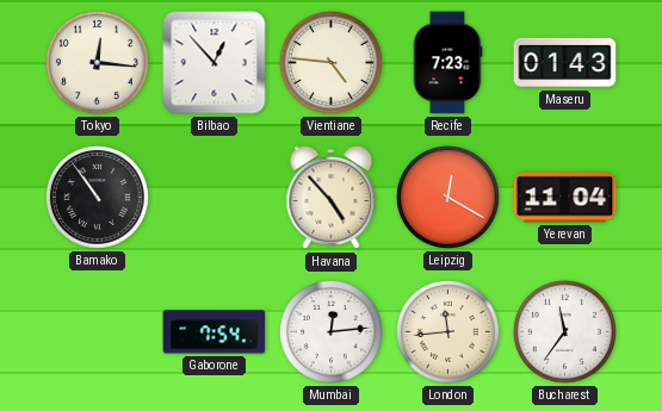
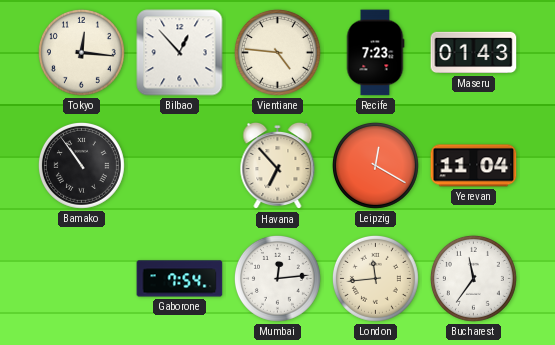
Havana: 4:53 -> 6:53 (278, 166)
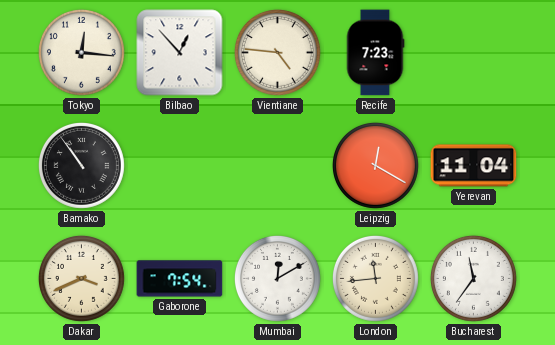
Maseru: 01:43 -> none (474, 53)
Havana: 6:53 -> none (278, 166)
Dakar: none -> 3:41 (81, 278)
Mumbai: 12:14 -> 12:10 (277, 278)
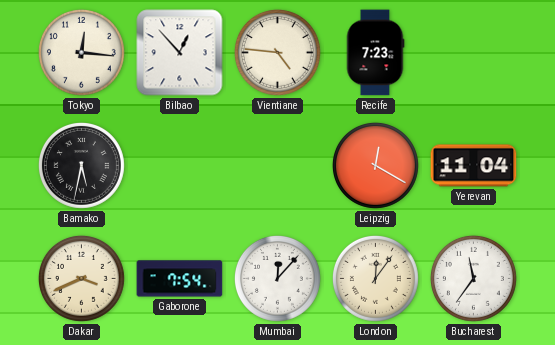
Bamako: 10:54 -> 5:32 (81, 165)
Mumbai: 12:10 -> 12:07 (277, 278)
London: 11:44 -> 12:06 (375, 278)
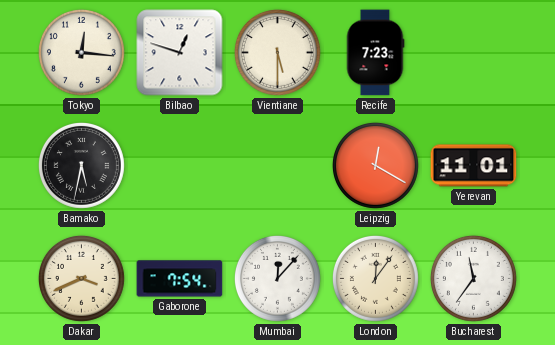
Bilbao: 12:53 -> 12:48 (180, 53)
Vientiane: 4:46 -> 5:30 (277, 52)
Yerevan: 11:04 -> 11:01 (474, 166)
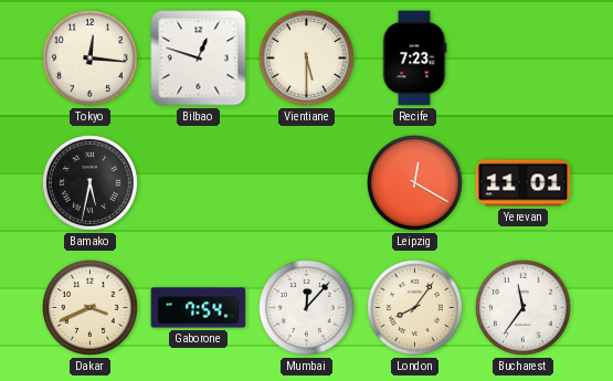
London: 12:06 -> 8:06 (414, 307)
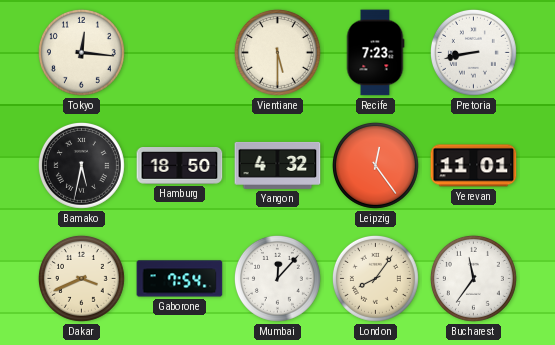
Bilbao: 12:48 -> none (199, 59)
Pretoria: none -> 8:43 (473, 52)
Hamburg: none -> 18:50 (180, 166)
Yangon: none -> 4:32 (278, 165)
Leipzig: 12:20 -> 12:24 (375, 165)
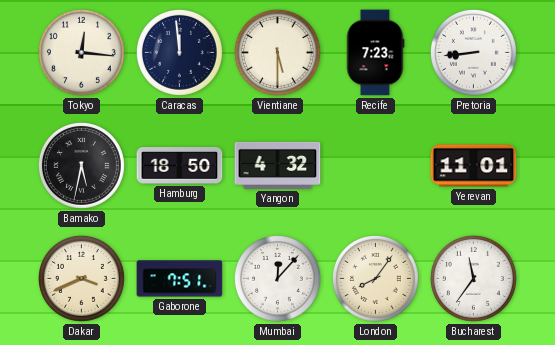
Caracas: none -> 11:59 (179, 52)
Pretoria: 8:43 -> 8:44 (473, 52)
Leipzig: 12:24 -> none (375, 165)
Gaborone: 7:54 -> 7:51 (180, 279)
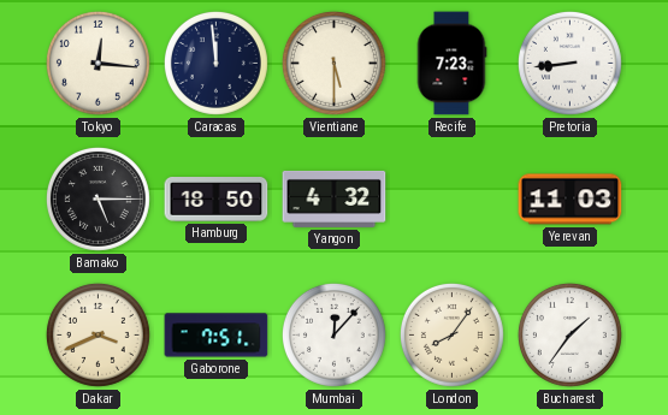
Bamako: 5:32 -> 5:15 (97, 198)
Yerevan: 11:01 -> 11:03 (571, 200)
Bucharest: 11:36 -> 1:36 (569, 334)
